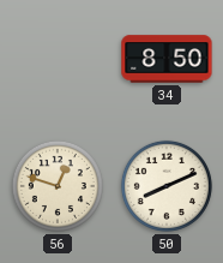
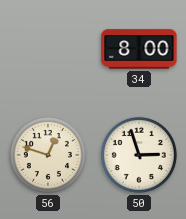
34: 8:50 -> 8:00 (139, 49)
50: 8:11 -> 2:57 (139, 155)
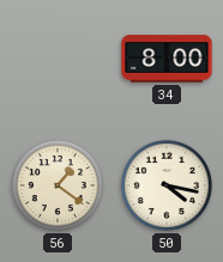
56: 12:48 -> 1:21 (58, 185)
50: 2:57 -> 4:17 (167, 185)
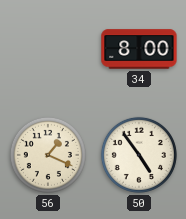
56: 1:21 -> 1:19 (48, 155)
50: 4:17 -> 4:54 (139, 155)
